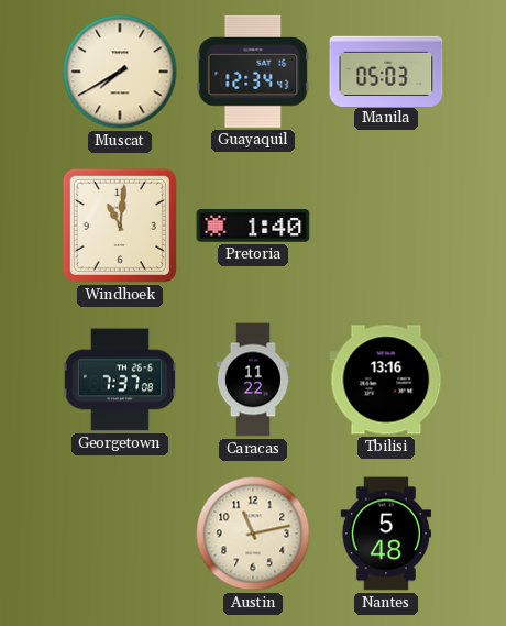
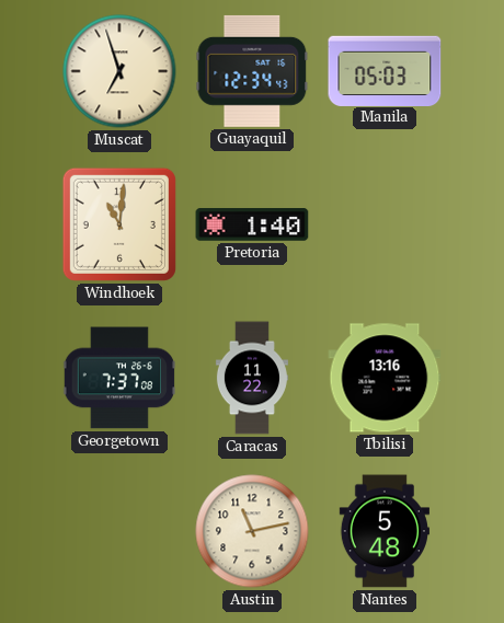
Muscat: 7:40 -> 6:57 (119, 71)
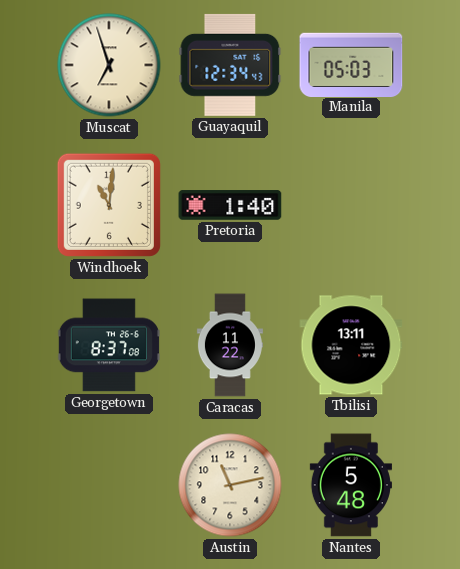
Georgetown: 7:37 -> 8:37 (109, 345)
Tbilisi: 13:16 -> 13:11 (351, 345)
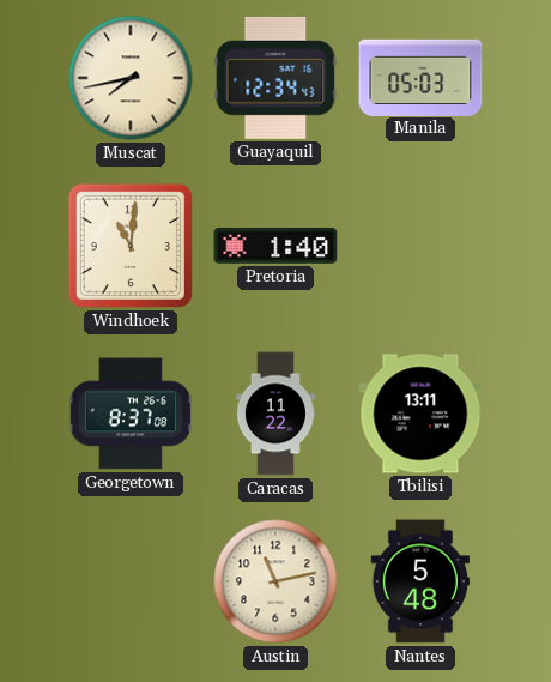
Muscat: 6:57 -> 7:43 (131, 78)
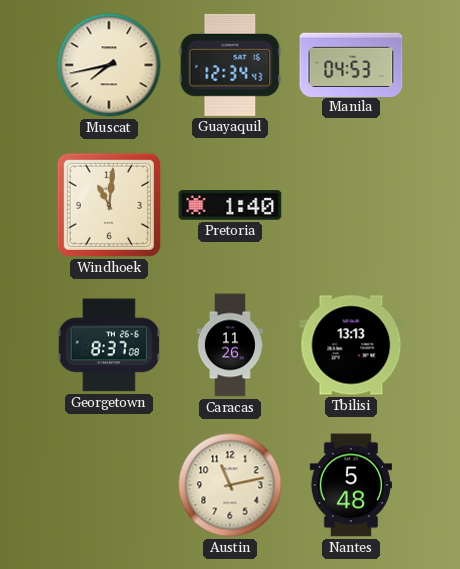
Manila: 05:03 -> 04:53 (351, 64)
Caracas: 11:22 -> 11:26 (230, 345)
Tbilisi: 13:11 -> 13:13 (351, 345)
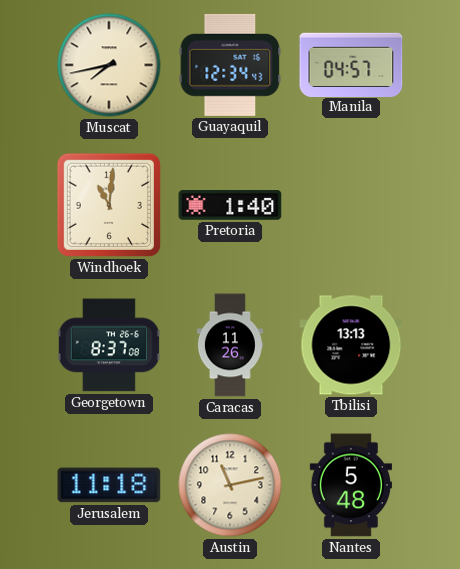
Manila: 04:53 -> 04:57 (351, 64)
Jerusalem: none -> 11:18 (109, 485)
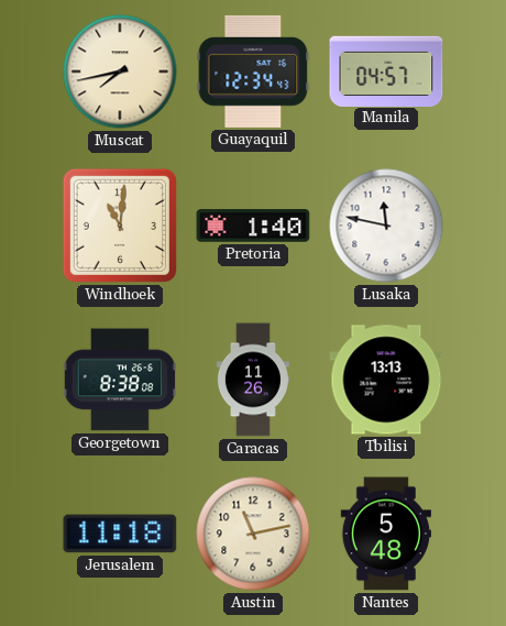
Lusaka: none -> 11:47 (386, 226)
Georgetown: 8:37 -> 8:38 (120, 380)
